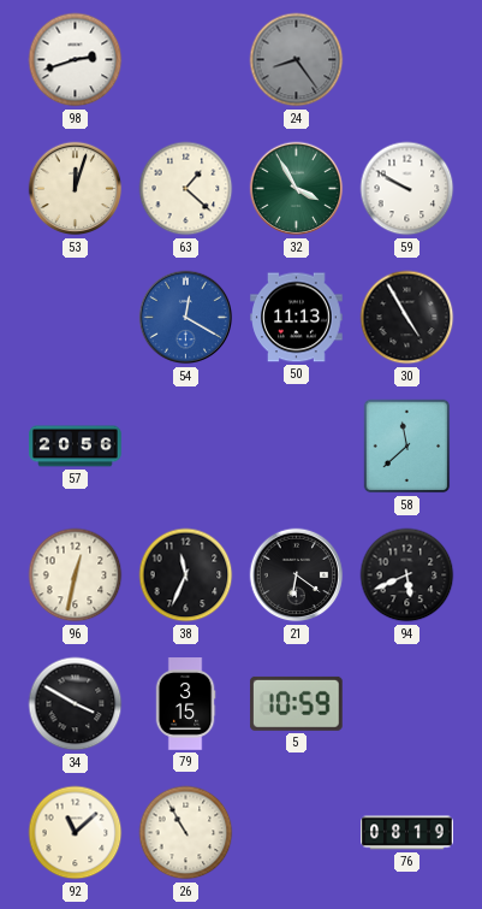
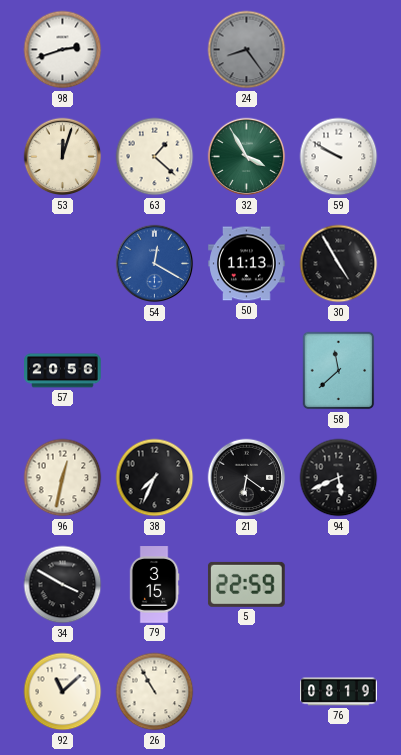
38: 11:34 -> 7:34 (155, 478)
5: 10:59 -> 22:59 (246, 584)
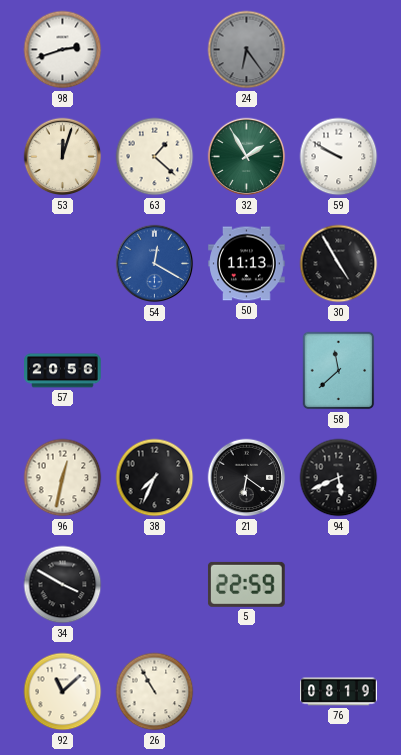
24: 8:24 -> 6:24 (247, 50)
32: 3:55 -> 1:55 (247, 157)
79: 3:15 -> none (154, 585)
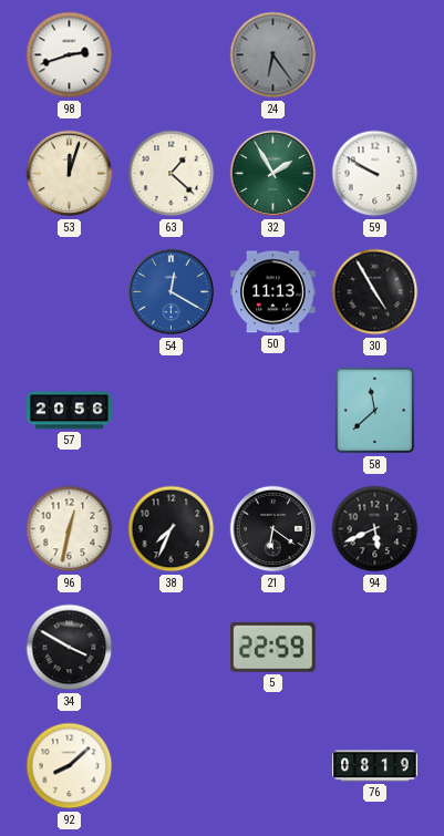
92: 11:08 -> 8:08 (70, 766)
26: 10:55 -> none (155, 692)
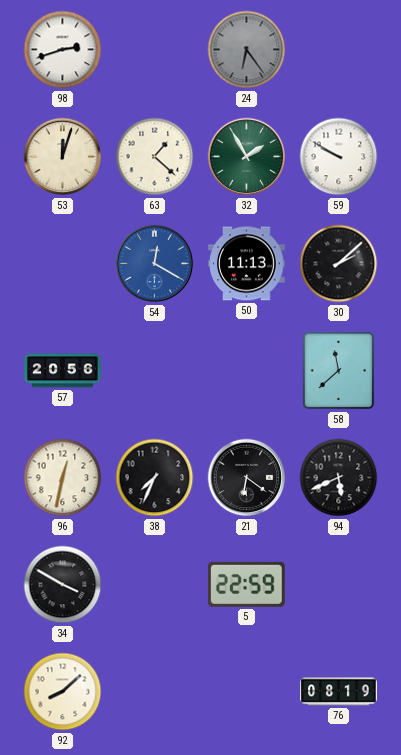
30: 4:55 -> 2:08 (339, 264)
